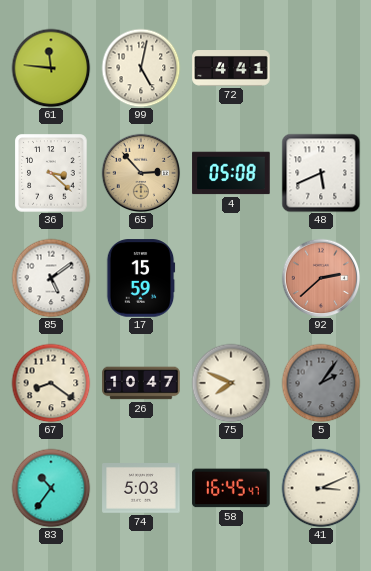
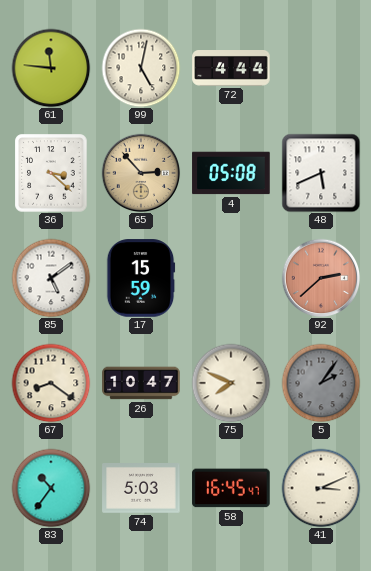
72: 4:41 -> 4:44 (231, 69)
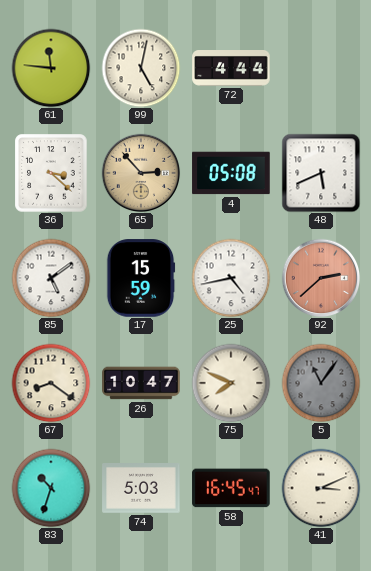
25: none -> 4:43 (231, 278)
5: 2:06 -> 11:06 (321, 383)
83: 10:36 -> 10:33 (51, 488)
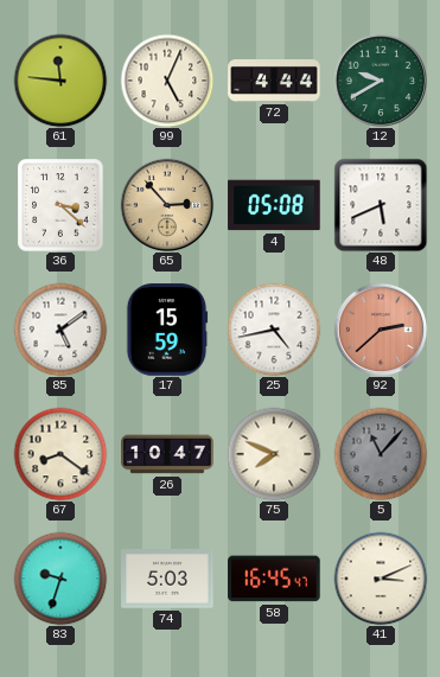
99: 5:02 -> 5:04 (167, 81)
12: none -> 9:40 (381, 81)
5: 11:06 -> 11:07 (381, 454)
83: 10:33 -> 9:33 (60, 579)
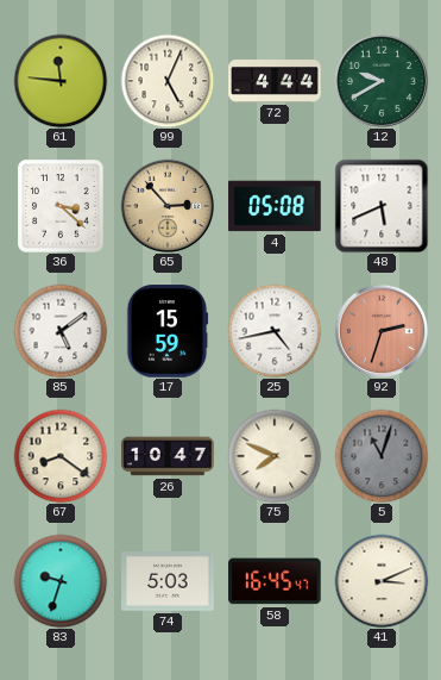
92: 2:38 -> 2:33 (382, 331)
5: 11:07 -> 11:03 (382, 456)
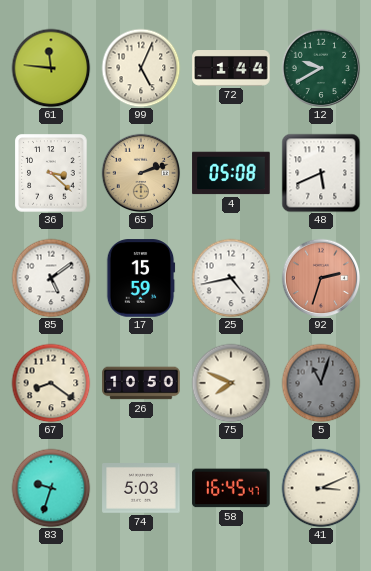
72: 4:44 -> 1:44 (231, 69)
65: 2:53 -> 2:12 (141, 173)
26: 10:47 -> 10:50 (141, 383)
